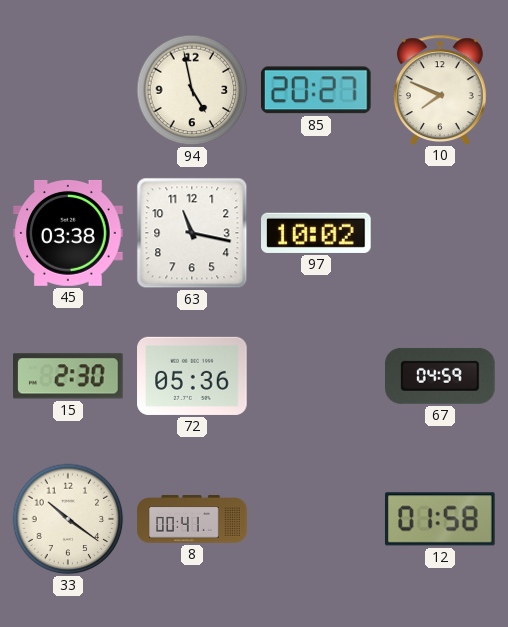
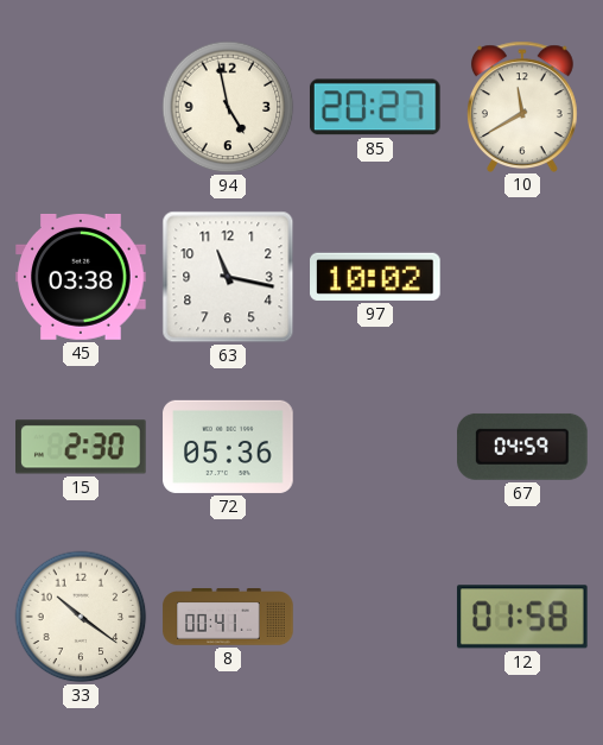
10: 7:49 -> 11:40 (522, 106)
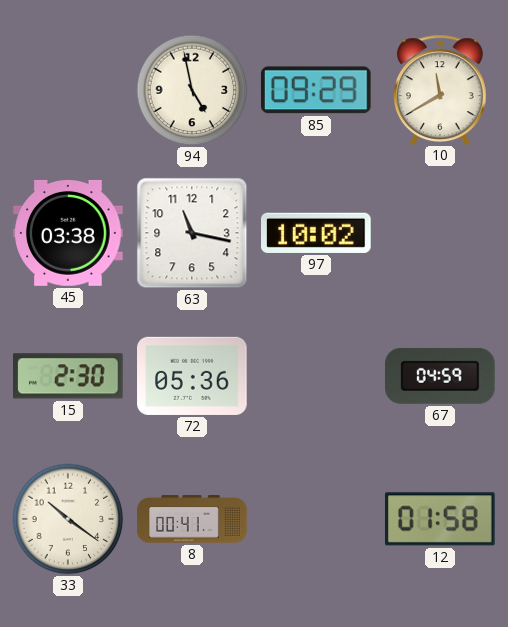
85: 20:27 -> 09:29 (316, 90)
